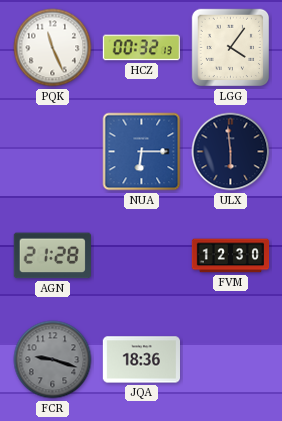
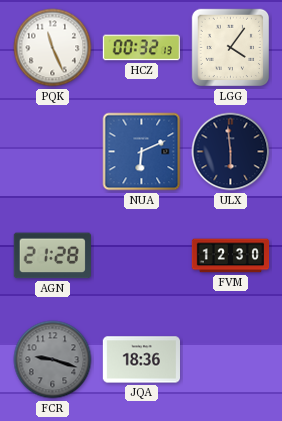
NUA: 6:15 -> 6:11 (142, 152)
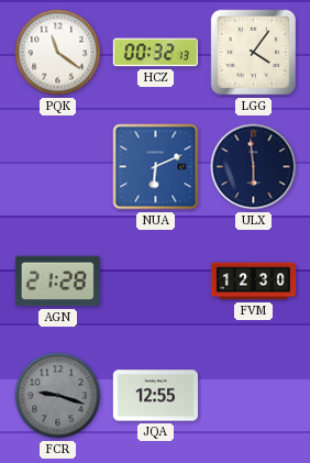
PQK: 11:26 -> 11:21 (58, 53)
JQA: 18:36 -> 12:55 (155, 396)
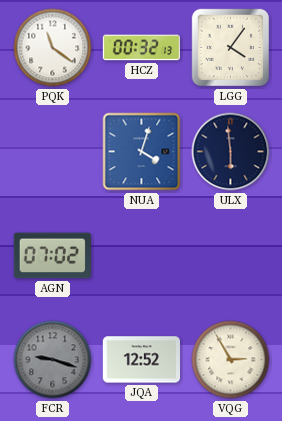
NUA: 6:11 -> 4:03 (142, 152)
AGN: 21:28 -> 07:02 (52, 256)
FVM: 12:30 -> none (254, 282)
JQA: 12:55 -> 12:52 (141, 360)
VQG: none -> 2:55 (231, 360)
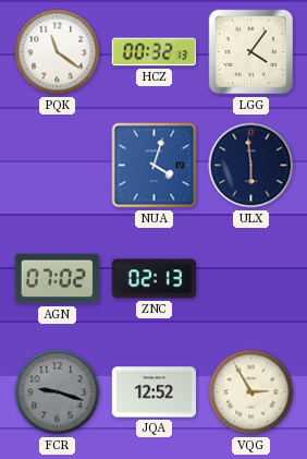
ZNC: none -> 02:13 (153, 279)
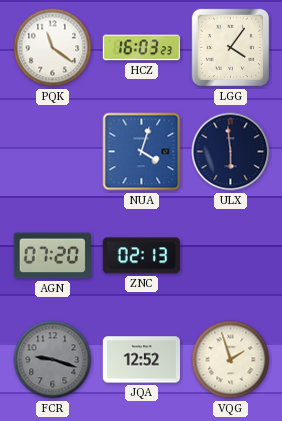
HCZ: 00:32 -> 16:03 (141, 48)
AGN: 07:02 -> 07:20 (52, 256)
VQG: 2:55 -> 1:57 (231, 360)
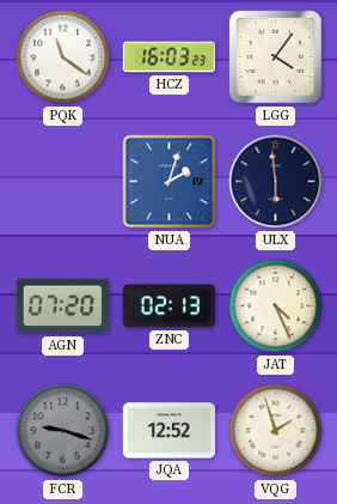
NUA: 4:03 -> 2:03 (170, 182)
JAT: none -> 4:26 (276, 306)
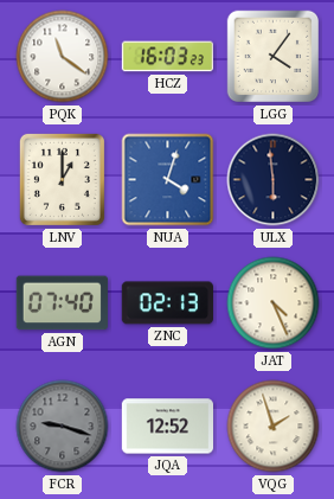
LNV: none -> 1:00 (62, 179)
NUA: 2:03 -> 4:03 (168, 180)
AGN: 07:20 -> 07:40 (62, 303)
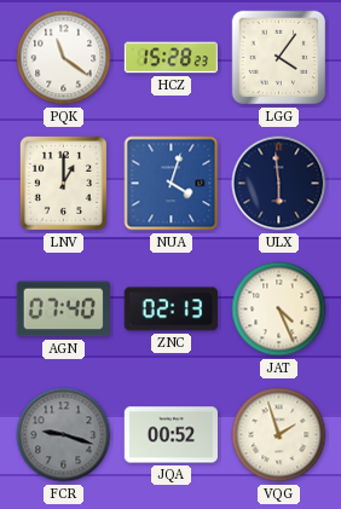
HCZ: 16:03 -> 15:28 (170, 58)
JQA: 12:52 -> 00:52 (170, 435)
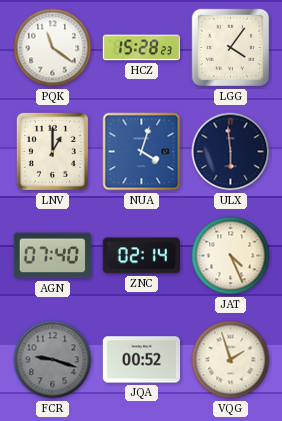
ZNC: 02:13 -> 02:14 (141, 256)
